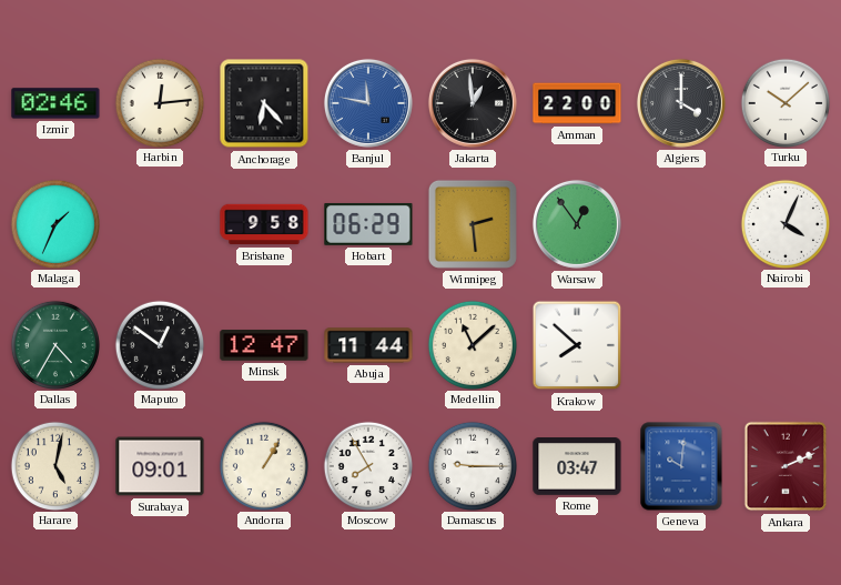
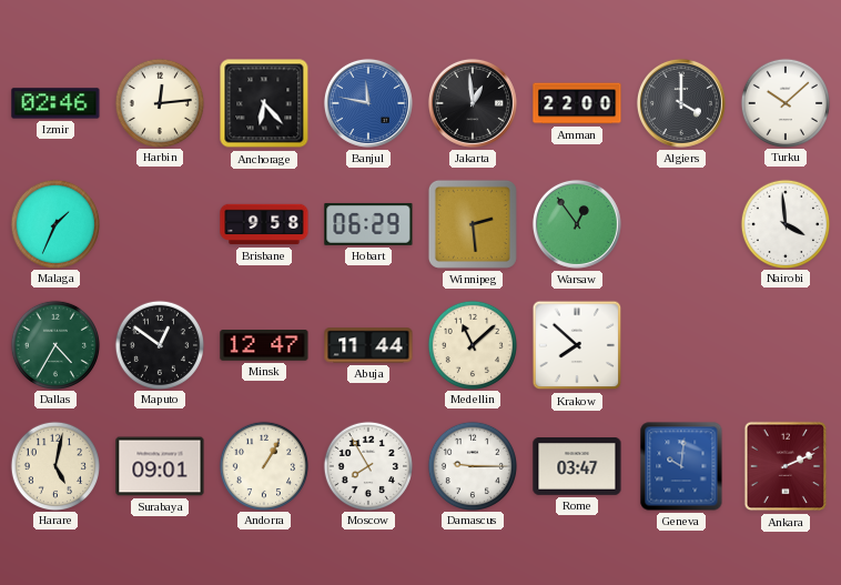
Nairobi: 4:04 -> 3:59 (784, 223)
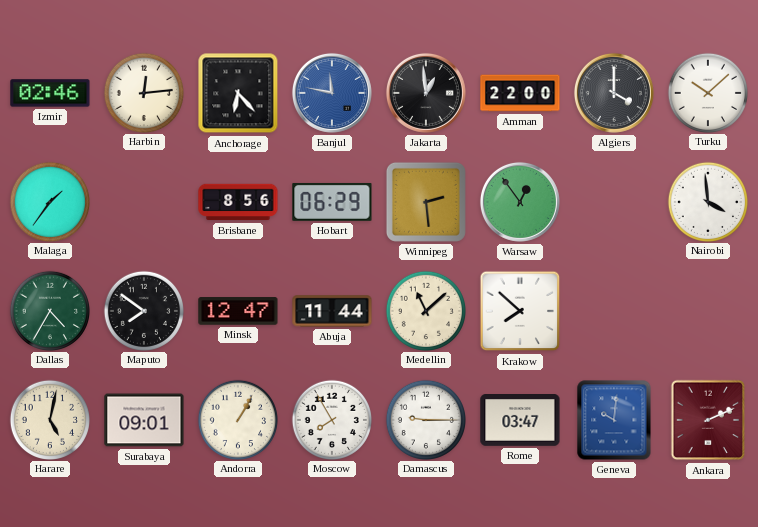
Malaga: 1:34 -> 1:36 (49, 201)
Brisbane: 9:58 -> 8:56 (238, 202)
Maputo: 12:51 -> 7:51 (143, 310)
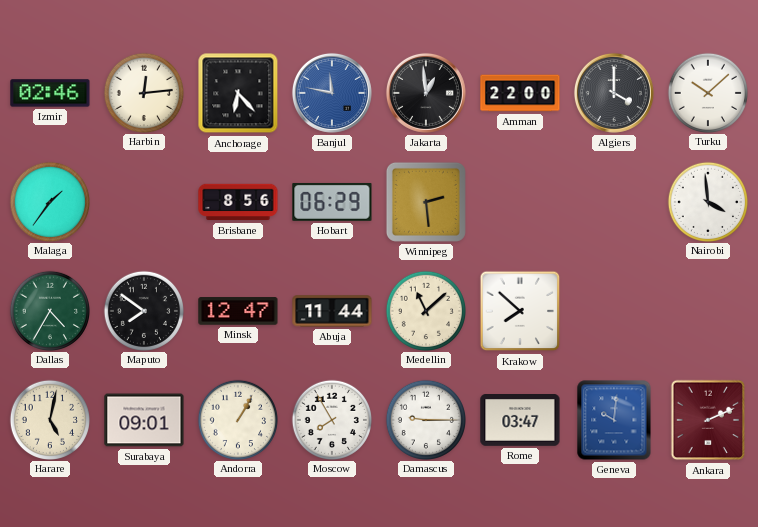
Warsaw: 12:54 -> none (520, 202)
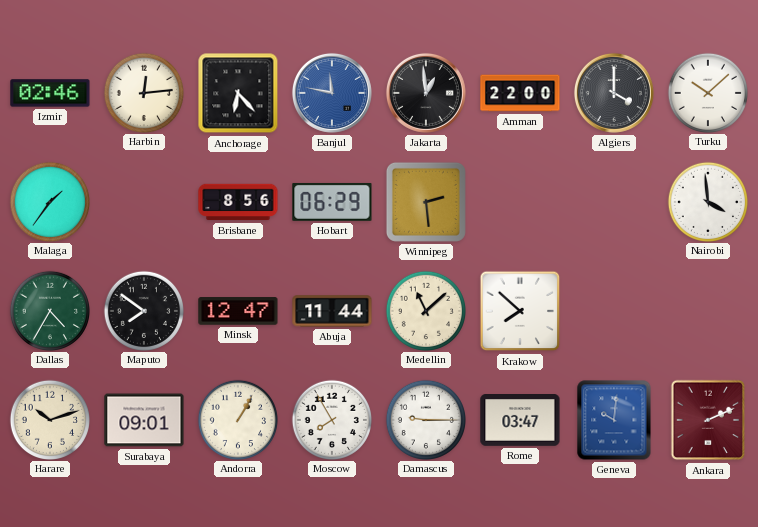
Harare: 5:02 -> 10:12 (49, 419)
